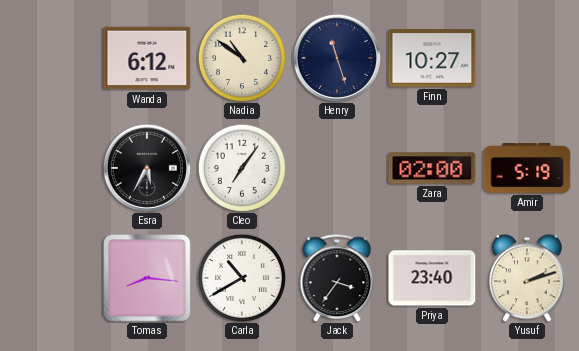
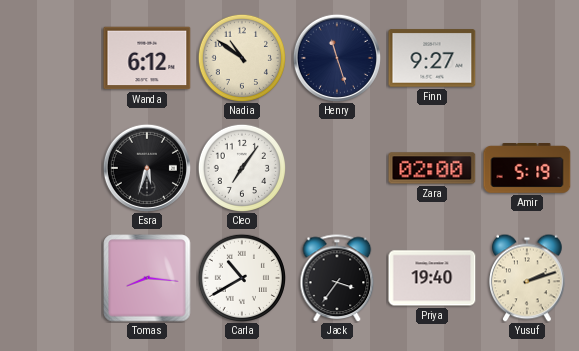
Finn: 10:27 -> 9:27 (432, 58)
Esra: 5:35 -> 5:33 (147, 168)
Priya: 23:40 -> 19:40 (432, 278)
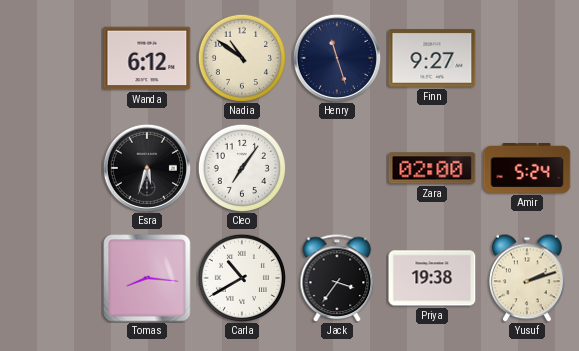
Amir: 5:19 -> 5:24 (527, 169)
Priya: 19:40 -> 19:38 (432, 278)
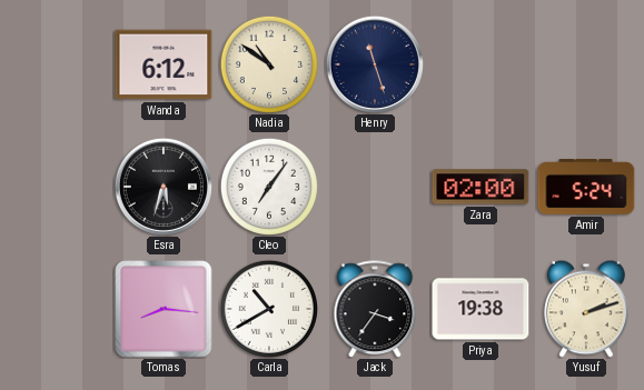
Finn: 9:27 -> none (432, 58)
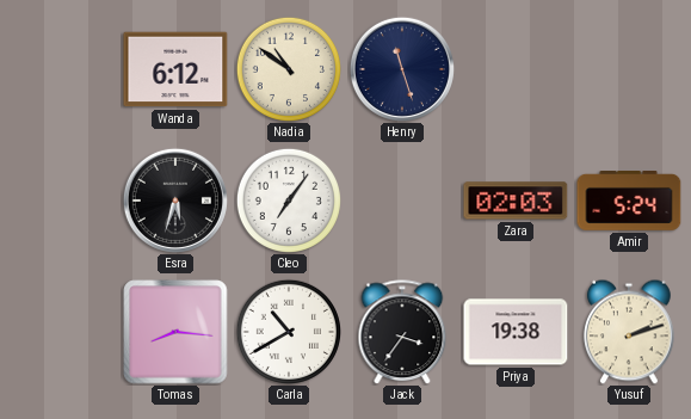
Zara: 02:00 -> 02:03 (516, 201)
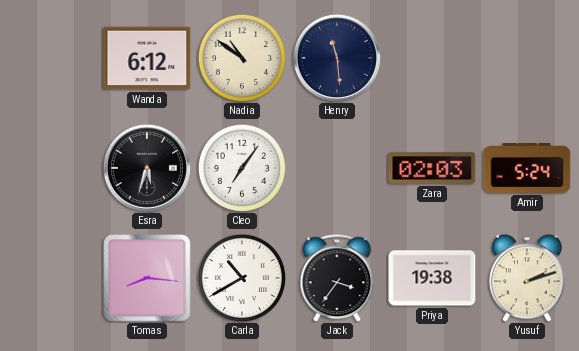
Henry: 11:27 -> 11:29 (337, 58)
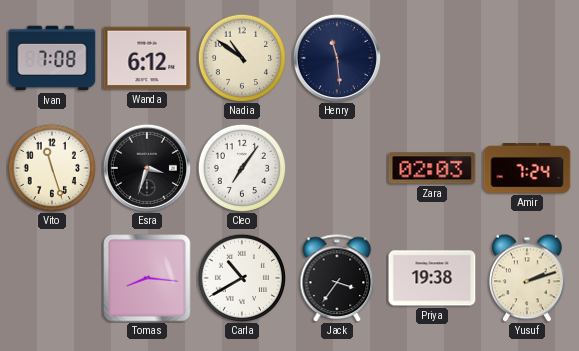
Ivan: none -> 7:08 (52, 58)
Vito: none -> 11:27 (51, 167)
Esra: 5:33 -> 3:33 (147, 168)
Amir: 5:24 -> 7:24 (527, 169)
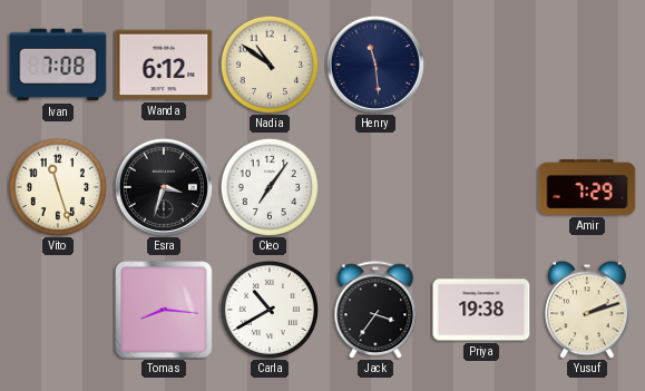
Zara: 02:03 -> none (432, 168)
Amir: 7:24 -> 7:29 (587, 188)
